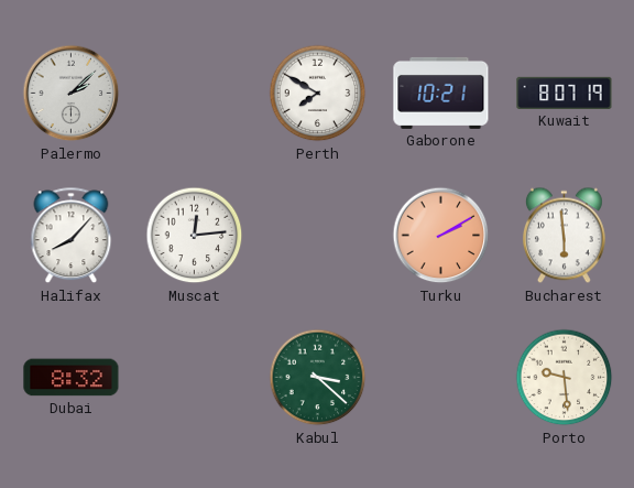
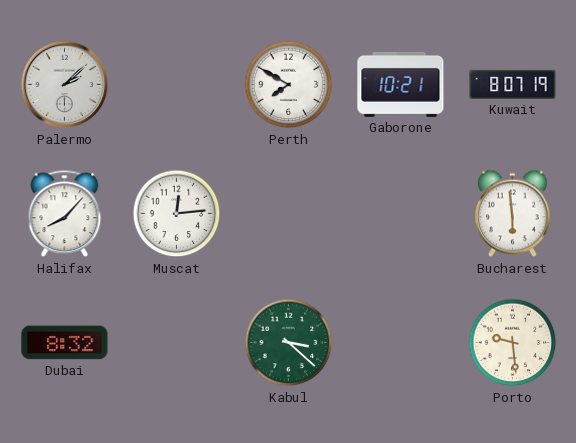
Turku: 2:10 -> none (441, 236)
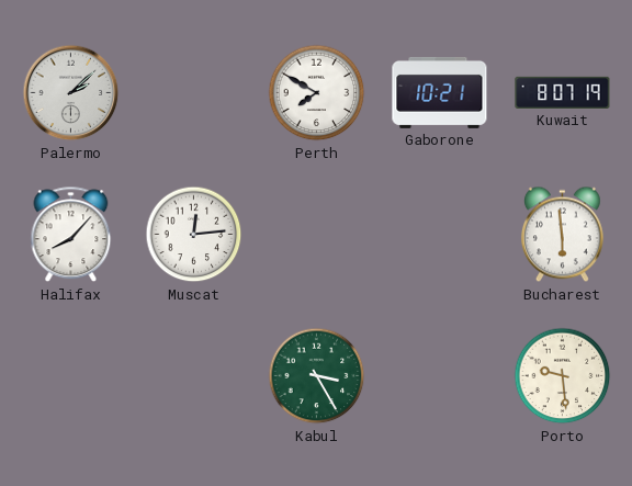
Dubai: 8:32 -> none (65, 343)
Kabul: 3:22 -> 3:25 (317, 376)
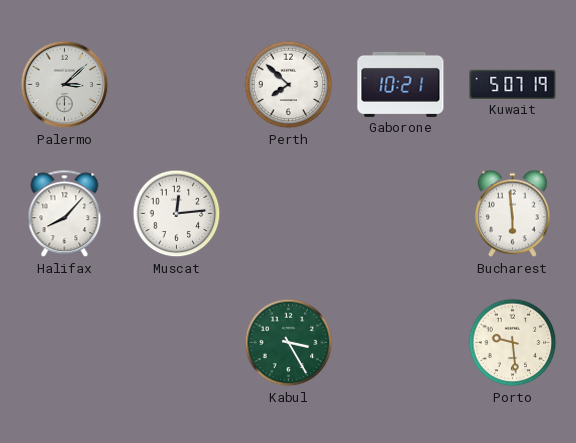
Palermo: 2:08 -> 3:08 (65, 85)
Perth: 7:50 -> 7:52 (289, 85)
Kuwait: 8:07 -> 5:07 (513, 84)
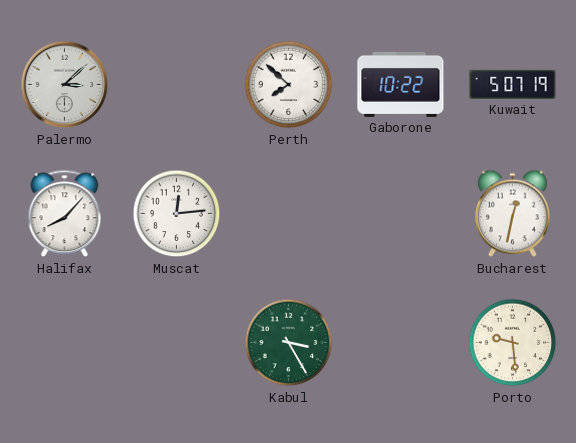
Gaborone: 10:21 -> 10:22 (401, 84)
Bucharest: 5:59 -> 12:32 (512, 214)
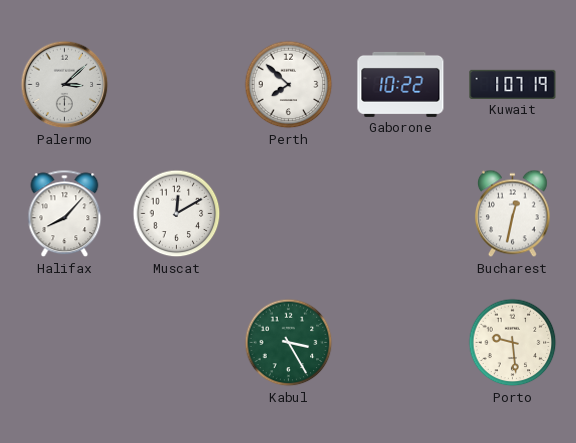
Kuwait: 5:07 -> 1:07 (513, 84)
Muscat: 12:14 -> 12:10 (177, 214)
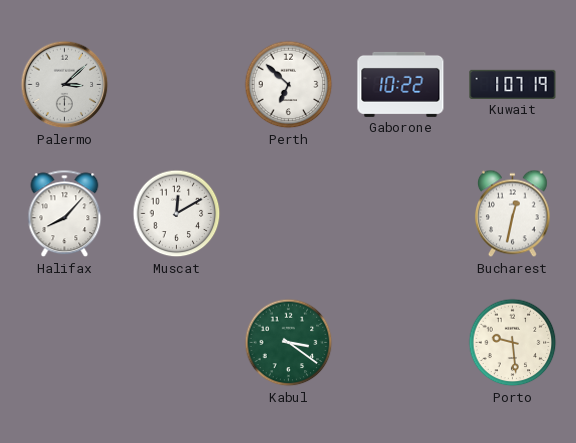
Perth: 7:52 -> 6:52 (289, 85)
Kabul: 3:25 -> 3:21 (289, 343)
